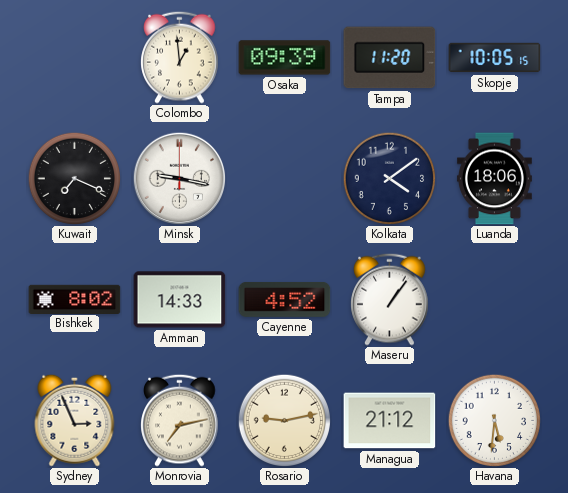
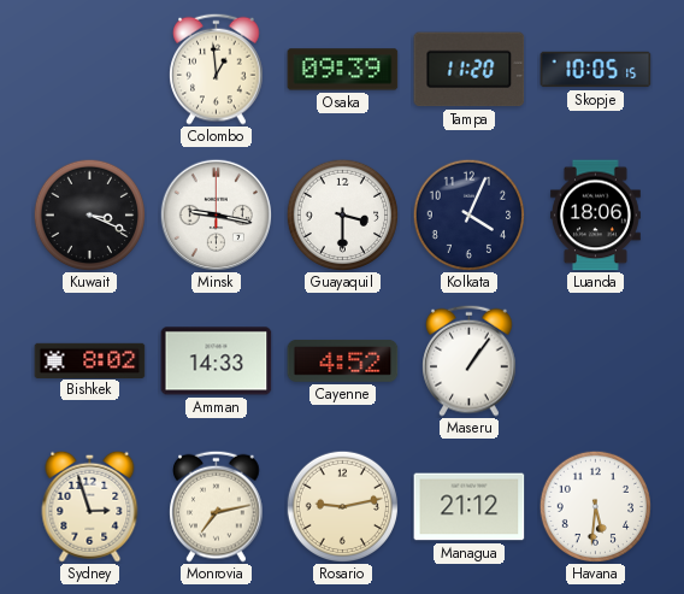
Kuwait: 7:19 -> 3:19 (89, 214)
Guayaquil: none -> 3:30 (342, 214)
Kolkata: 4:09 -> 4:04 (468, 214)
Sydney: 2:56 -> 2:57 (90, 506)
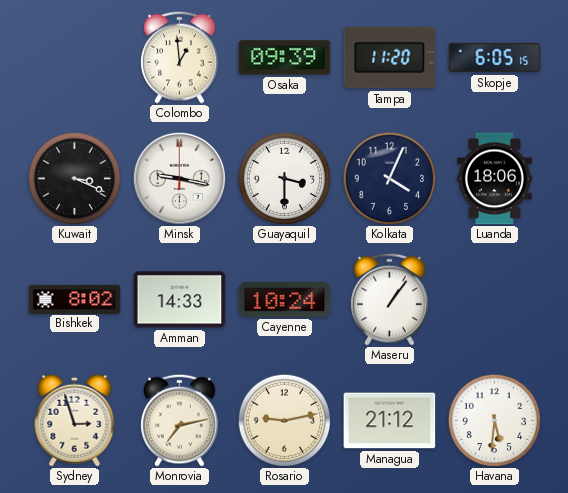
Skopje: 10:05 -> 6:05 (495, 58)
Cayenne: 4:52 -> 10:24 (285, 299)
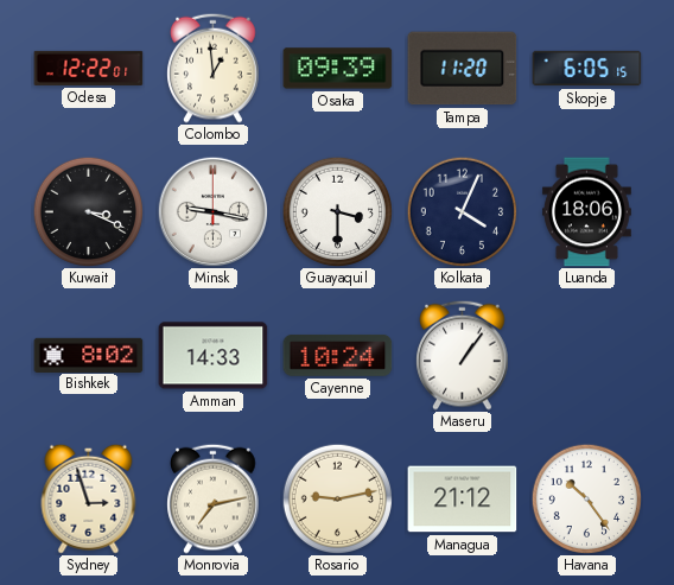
Odesa: none -> 12:22 (89, 68)
Havana: 5:31 -> 10:24 (586, 498)
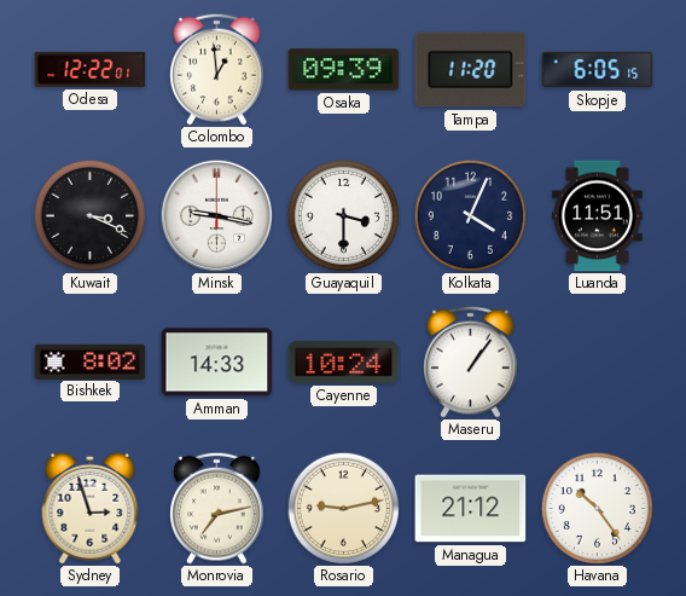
Luanda: 18:06 -> 11:51 (597, 216)
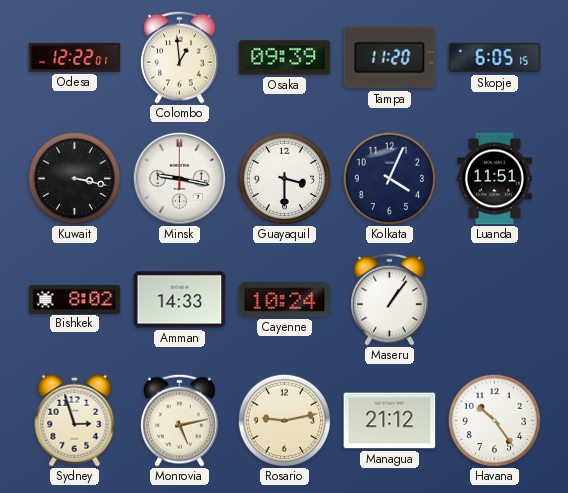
Kuwait: 3:19 -> 3:17 (74, 178)
Monrovia: 7:13 -> 5:13 (180, 420)
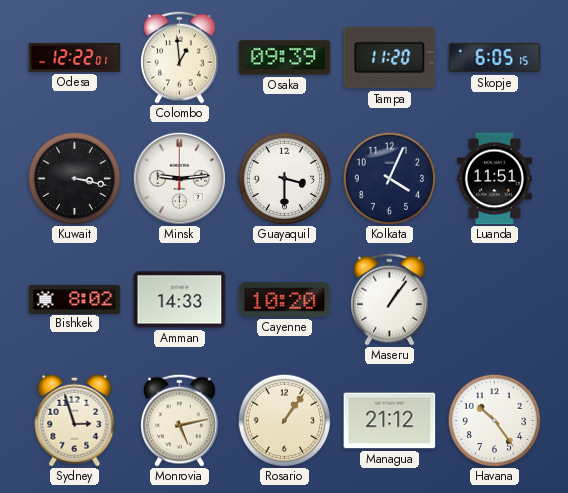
Minsk: 9:17 -> 9:14 (179, 178)
Cayenne: 10:24 -> 10:20 (285, 299)
Rosario: 9:13 -> 1:06 (284, 420)
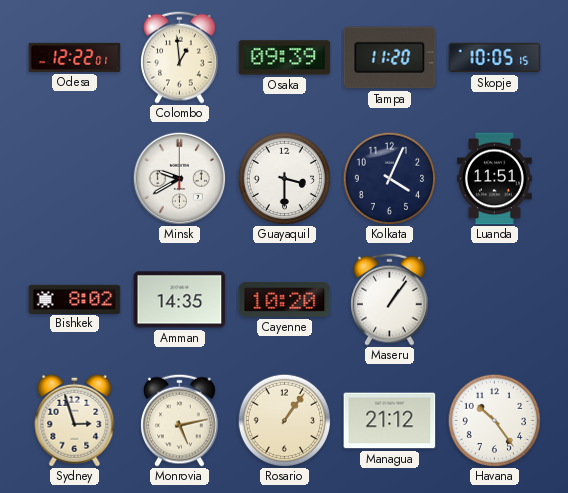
Skopje: 6:05 -> 10:05 (495, 58)
Kuwait: 3:17 -> none (74, 178)
Minsk: 9:14 -> 9:40 (179, 178)
Amman: 14:33 -> 14:35 (180, 300)
